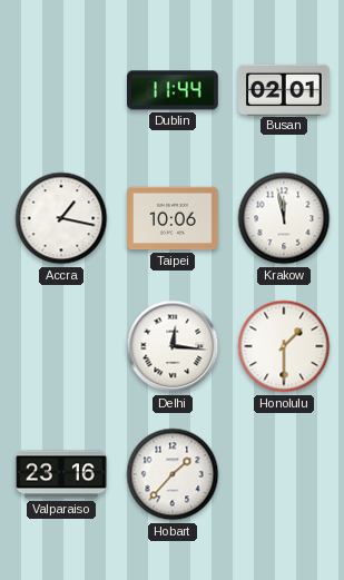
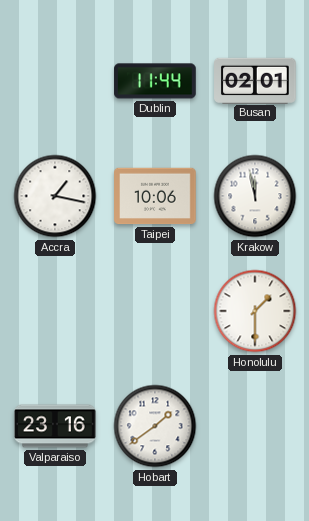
Delhi: 12:16 -> none (173, 346)
Hobart: 1:37 -> 1:39 (155, 426)
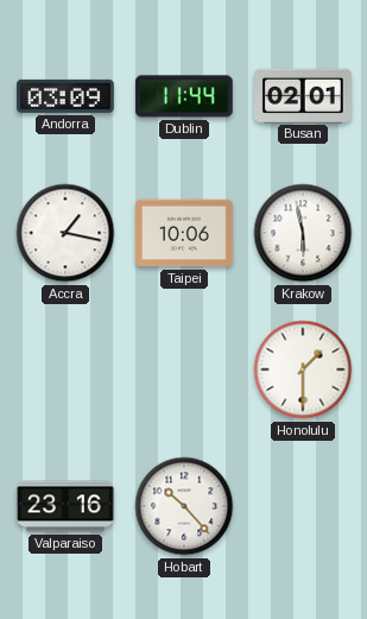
Andorra: none -> 03:09 (65, 96)
Krakow: 11:58 -> 5:58 (303, 233)
Hobart: 1:39 -> 10:23 (184, 506)
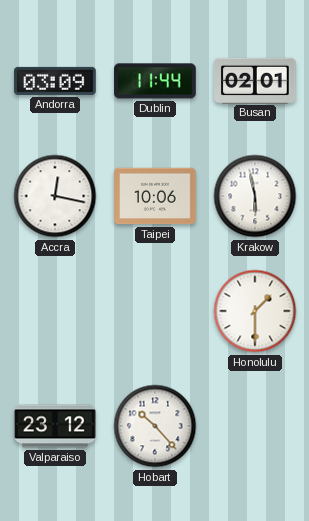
Accra: 1:17 -> 12:17 (55, 196)
Valparaiso: 23:16 -> 23:12 (55, 426)
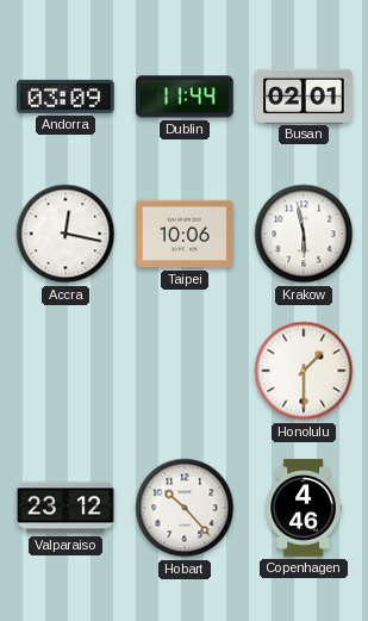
Copenhagen: none -> 4:46 (304, 508)
